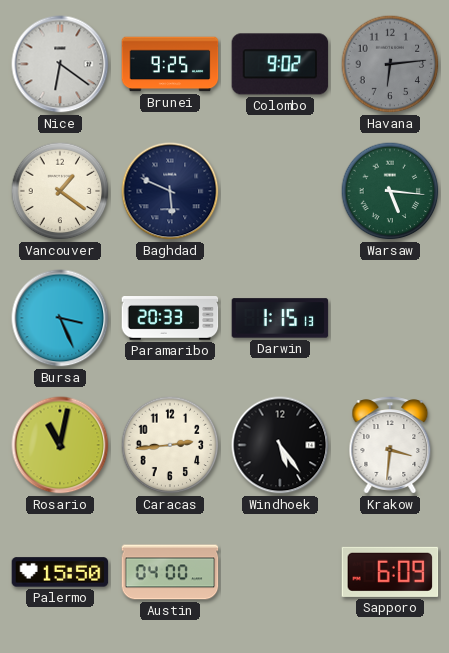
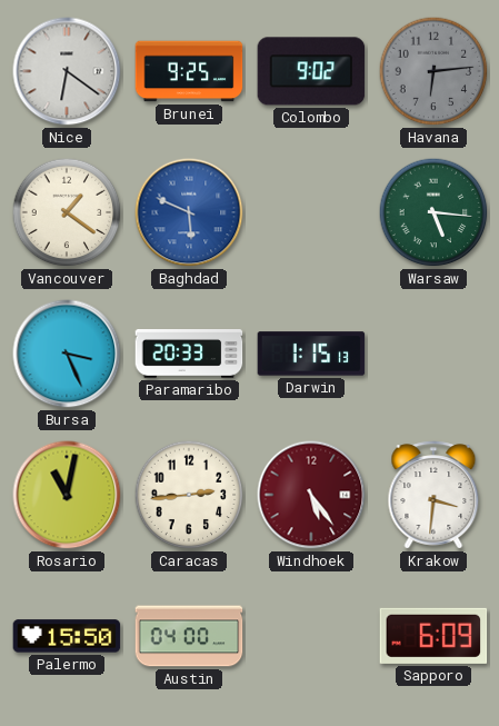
Baghdad dial: navy -> blue (189, 212)
Windhoek dial: black -> burgundy (311, 495)
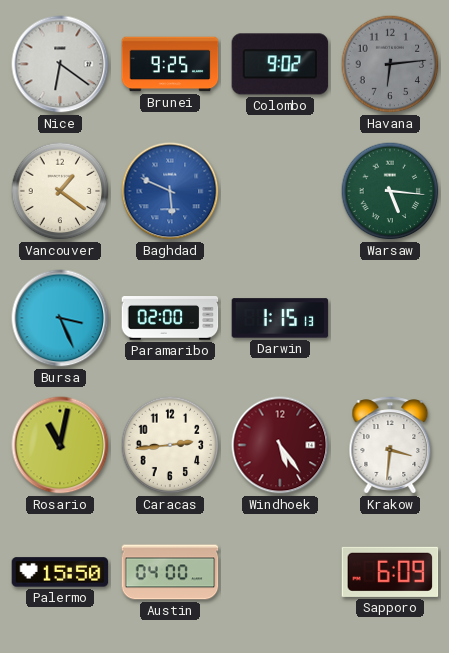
Paramaribo: 20:33 -> 02:00 (170, 319)
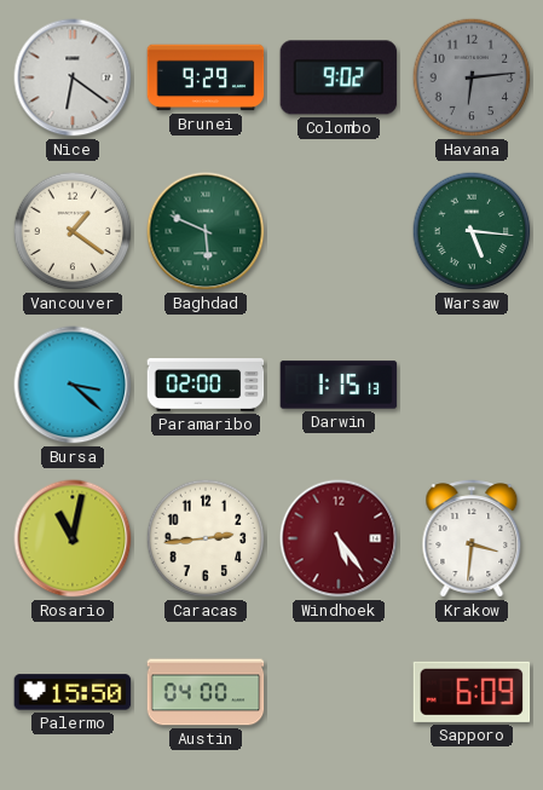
Brunei: 9:25 -> 9:29 (206, 77)
Baghdad dial: blue -> green (206, 231)
Bursa: 3:26 -> 3:22 (73, 385)
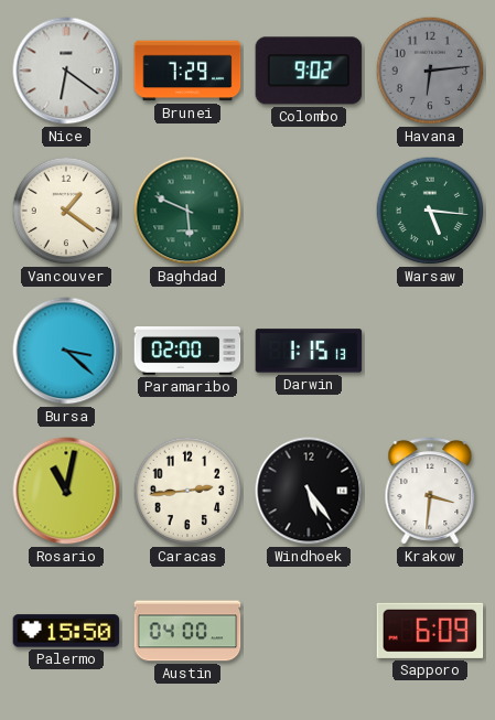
Brunei: 9:29 -> 7:29 (187, 71)
Windhoek dial: burgundy -> black (309, 491)
